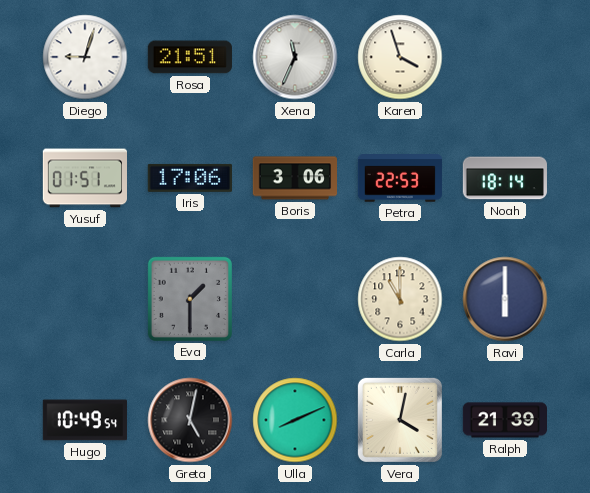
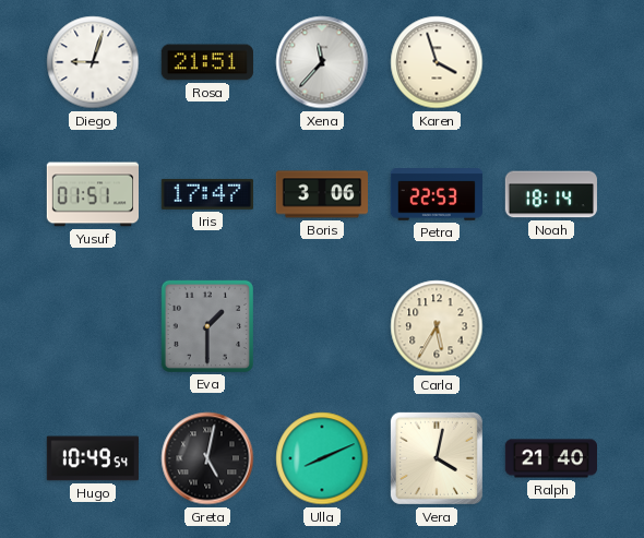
Xena: 11:34 -> 11:37 (322, 62)
Iris: 17:06 -> 17:47 (207, 194)
Carla: 11:00 -> 5:35 (437, 326)
Ravi: 6:00 -> none (505, 299)
Ralph: 21:39 -> 21:40 (550, 458)
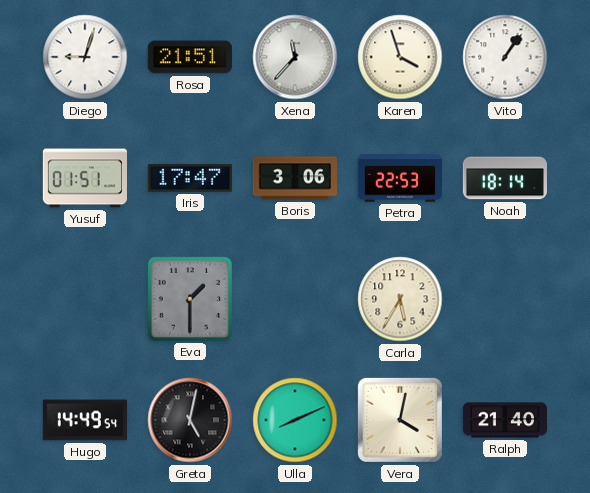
Vito: none -> 1:06 (505, 57)
Hugo: 10:49 -> 14:49 (85, 420)
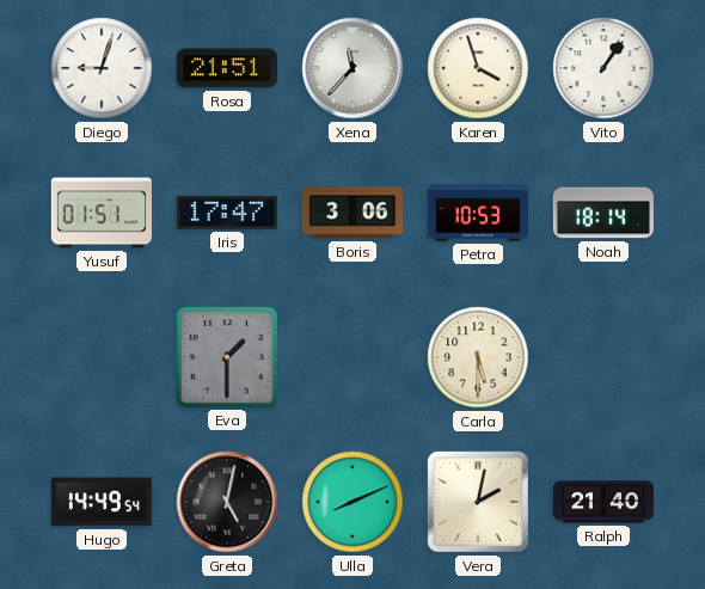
Petra: 22:53 -> 10:53 (477, 214)
Carla: 5:35 -> 5:30 (478, 357)
Vera: 4:02 -> 2:02 (478, 502)
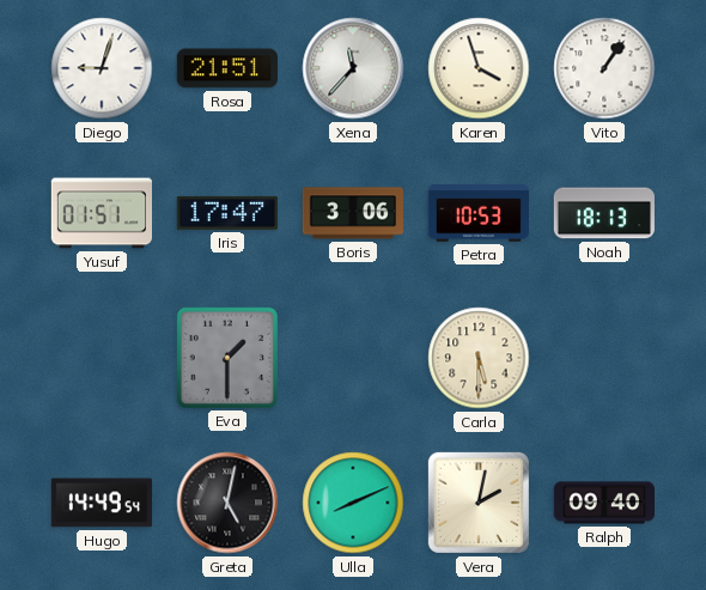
Noah: 18:14 -> 18:13 (604, 213)
Ralph: 21:40 -> 09:40 (603, 503)
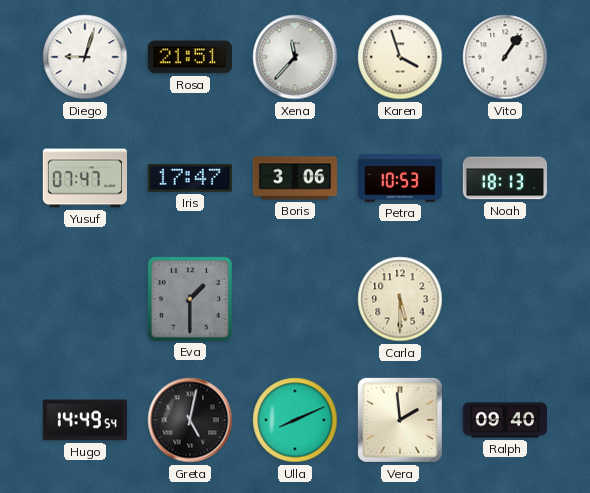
Yusuf: 01:51 -> 07:47 (84, 178)
Vera: 2:02 -> 1:59 (400, 420)
